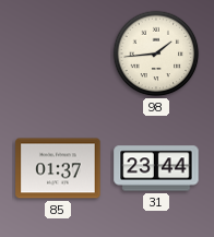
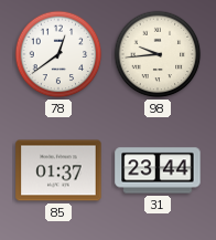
78: none -> 12:39 (58, 54)
98: 1:44 -> 9:44 (158, 54)
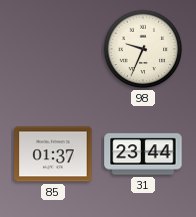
78: 12:39 -> none (58, 54)
98: 9:44 -> 9:34 (143, 49)
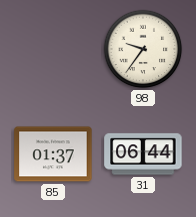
98: 9:34 -> 9:36 (143, 49)
31: 23:44 -> 06:44 (143, 154)
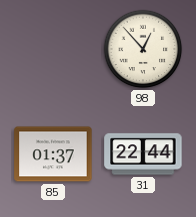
98: 9:36 -> 12:53 (143, 49)
31: 06:44 -> 22:44 (143, 154)
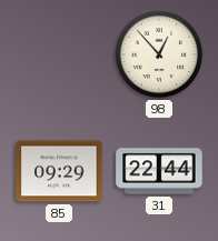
85: 01:37 -> 09:29 (59, 171)
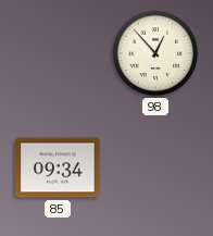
85: 09:29 -> 09:34 (58, 167)
31: 22:44 -> none (159, 171)
